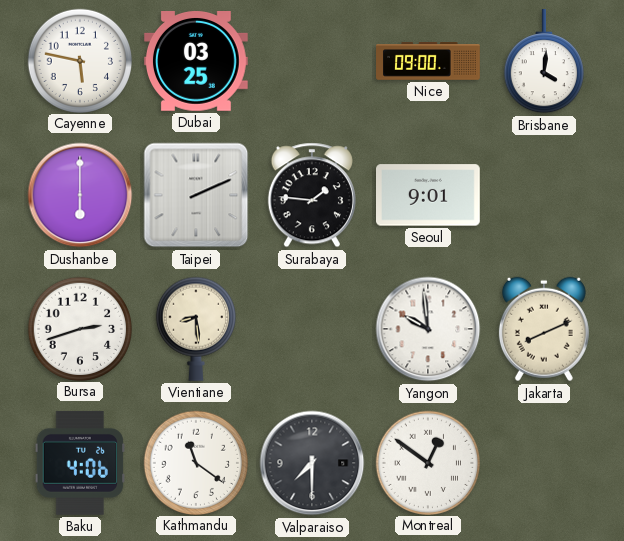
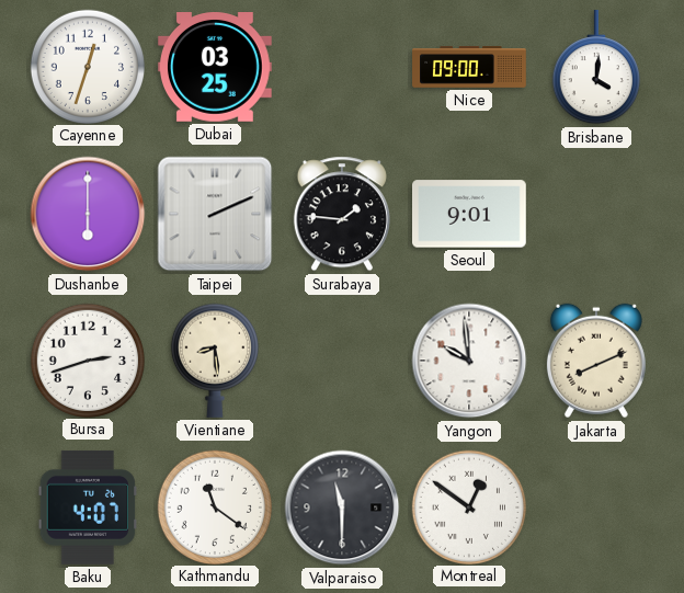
Cayenne: 5:47 -> 12:33 (87, 66)
Baku: 4:06 -> 4:07 (88, 508)
Valparaiso: 7:30 -> 11:30 (342, 508)
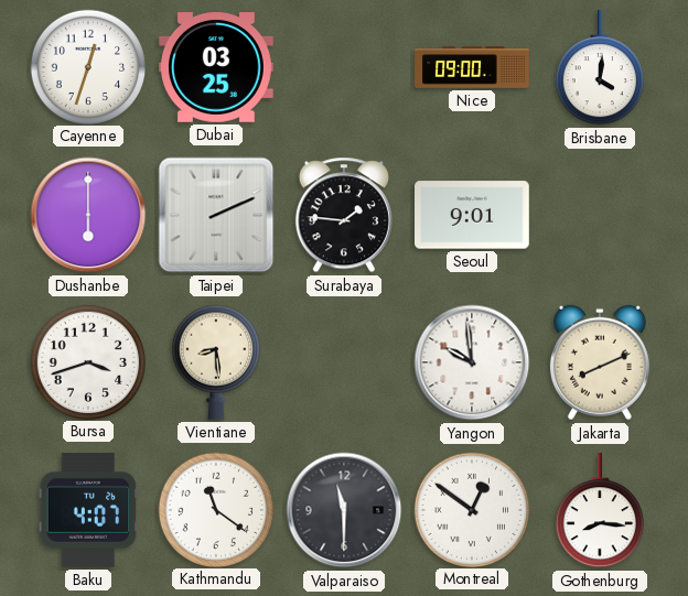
Bursa: 2:42 -> 3:42 (87, 361)
Gothenburg: none -> 8:16 (600, 511)
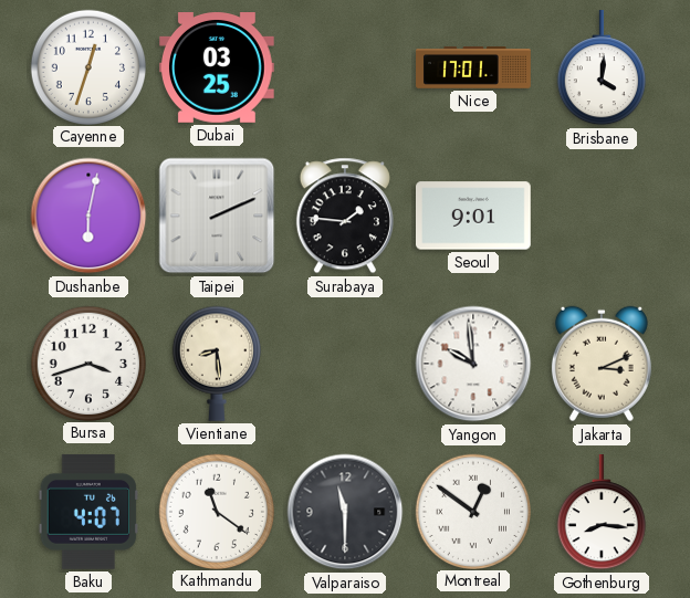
Nice: 09:00 -> 17:01 (473, 67)
Dushanbe: 6:00 -> 6:02 (88, 216)
Jakarta: 8:11 -> 3:11 (602, 364)
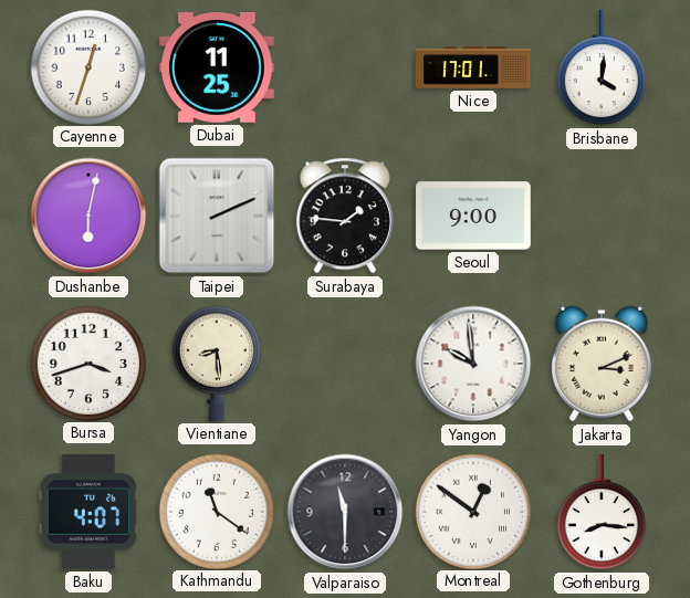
Dubai: 03:25 -> 11:25 (218, 69)
Seoul: 9:01 -> 9:00 (474, 216)
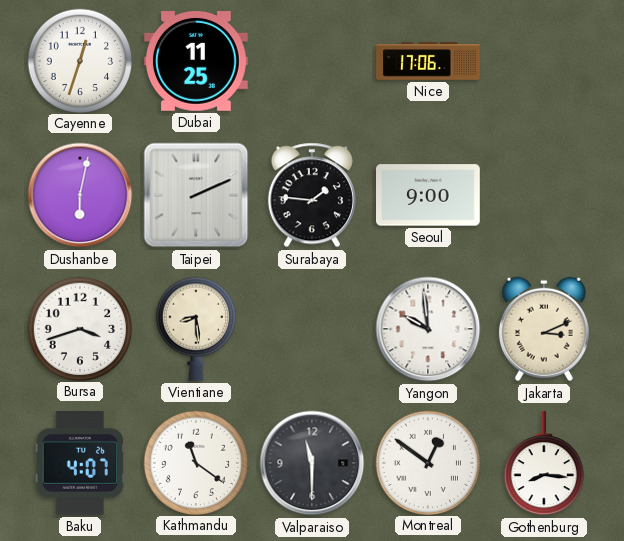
Nice: 17:01 -> 17:06 (428, 61)
Brisbane: 4:01 -> none (602, 69)
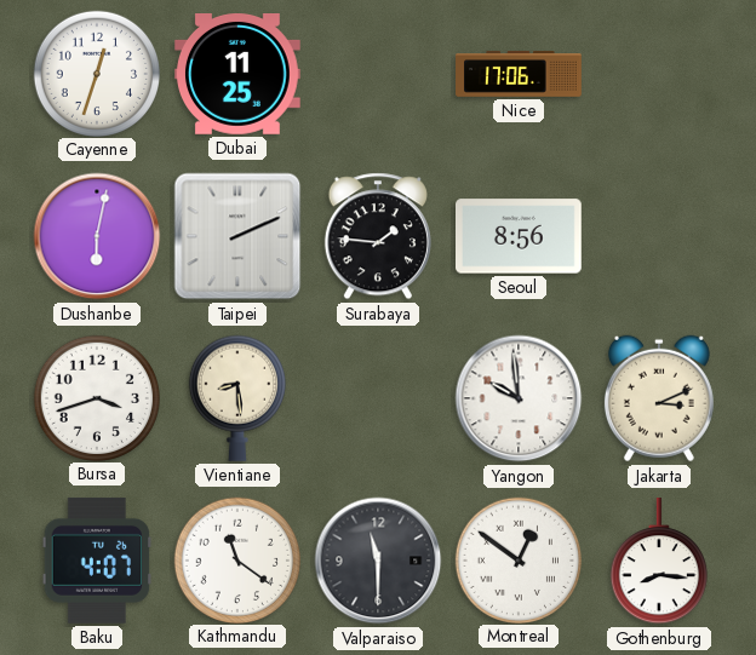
Seoul: 9:00 -> 8:56 (520, 236)
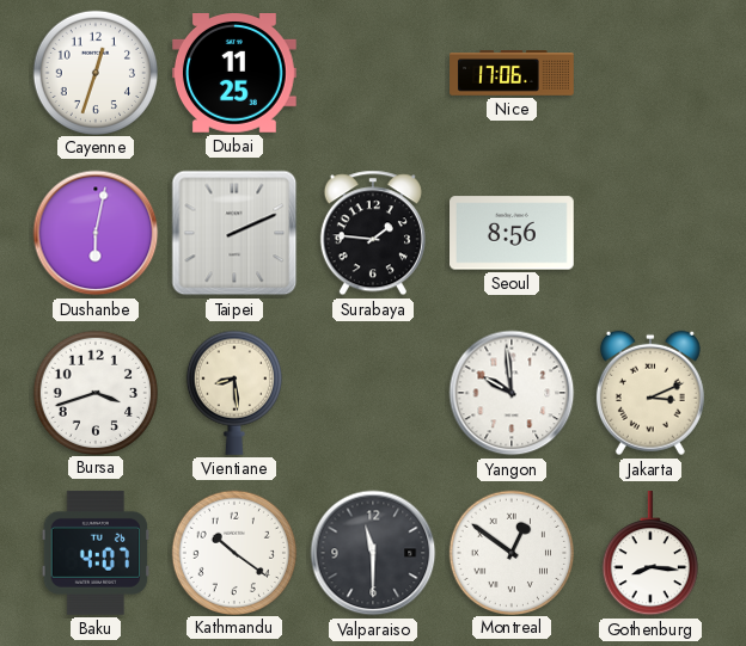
Kathmandu: 11:21 -> 10:21 (233, 552)
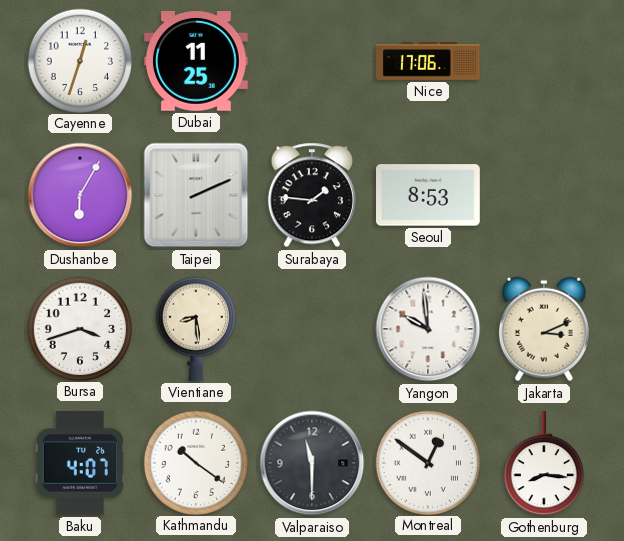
Dushanbe: 6:02 -> 6:05 (80, 195)
Seoul: 8:56 -> 8:53 (429, 195)
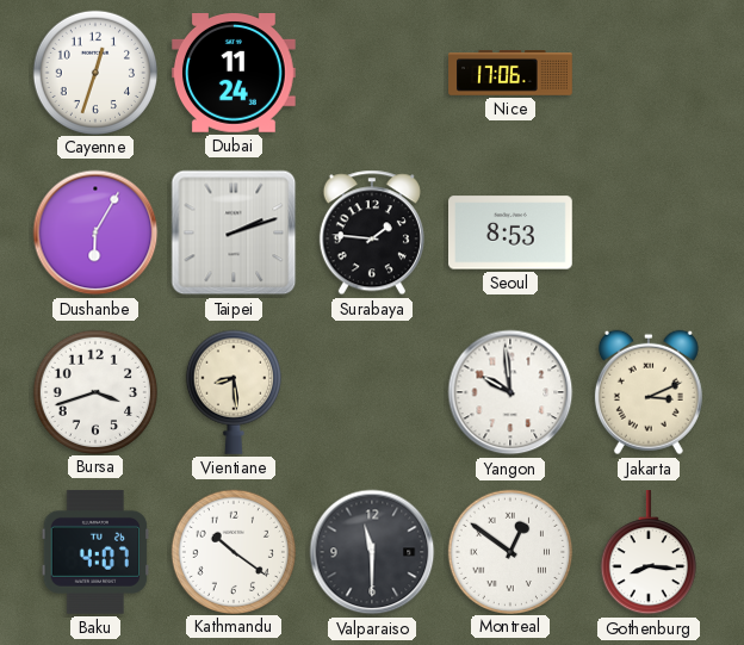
Dubai: 11:25 -> 11:24 (235, 74)
Taipei: 2:11 -> 2:12 (234, 232)
